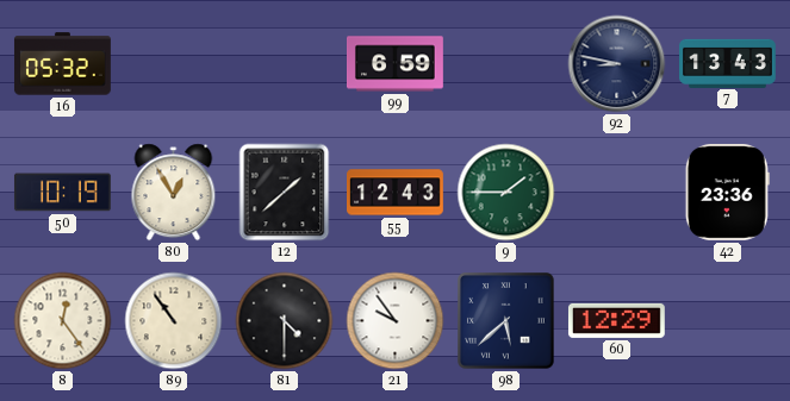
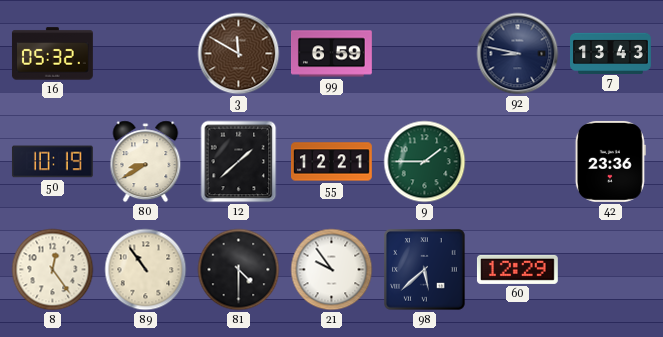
3: none -> 11:50 (239, 54)
80: 12:55 -> 8:40 (146, 162)
55: 12:43 -> 12:21 (332, 162)
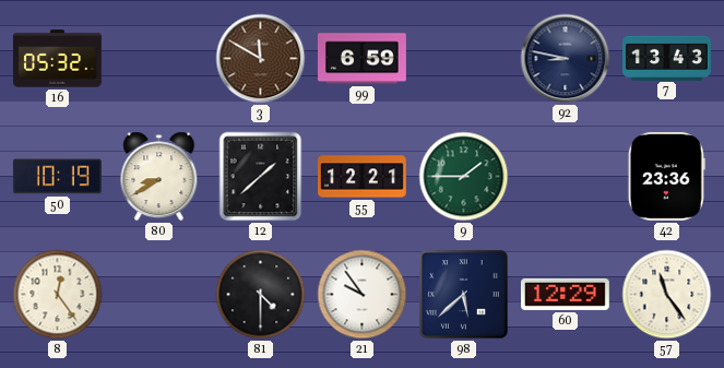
89: 10:54 -> none (146, 270)
57: none -> 11:24 (667, 295)
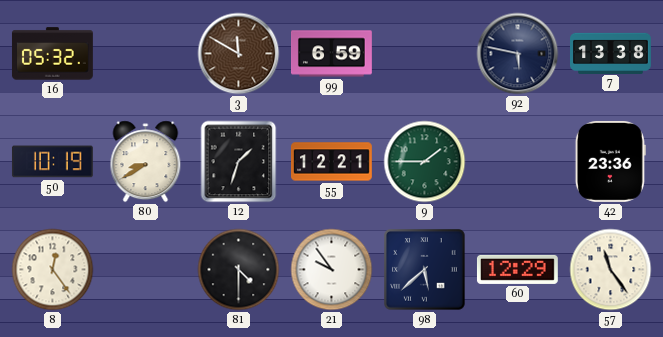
92: 8:47 -> 5:47 (518, 54)
7: 13:43 -> 13:38 (611, 53)
12: 1:38 -> 1:33 (239, 162)
